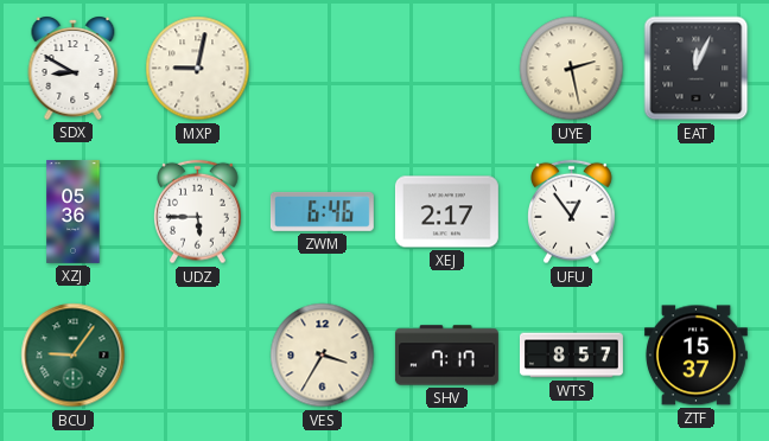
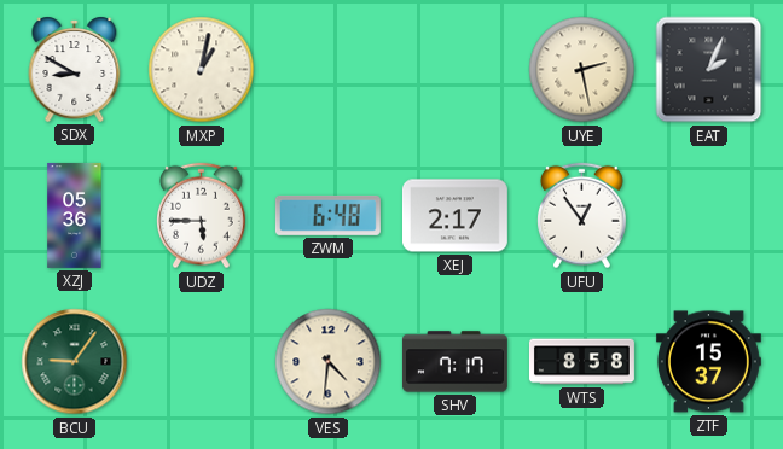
MXP: 9:02 -> 1:02 (202, 70)
EAT: 12:04 -> 2:04 (709, 70)
ZWM: 6:46 -> 6:48 (327, 215)
VES: 3:35 -> 4:31 (329, 362)
WTS: 8:57 -> 8:58 (582, 362)
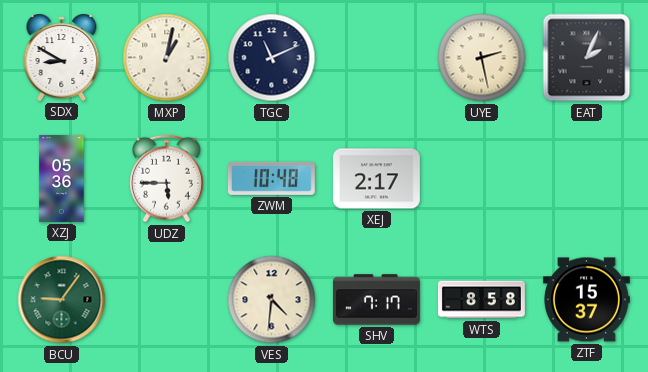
TGC: none -> 11:11 (272, 58)
ZWM: 6:48 -> 10:48 (271, 178)
UFU: 12:54 -> none (582, 216)
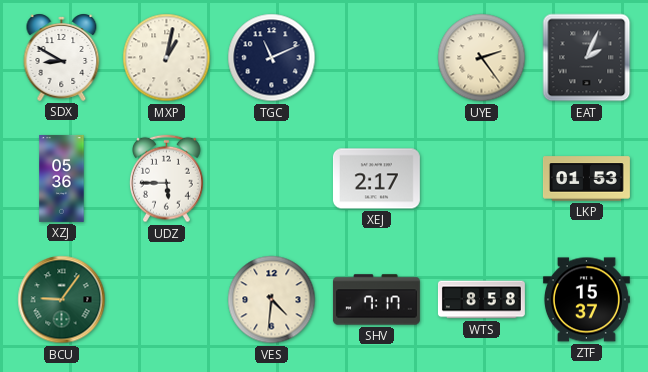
UYE: 2:28 -> 2:24 (482, 58)
ZWM: 10:48 -> none (271, 178)
LKP: none -> 01:53 (586, 179)
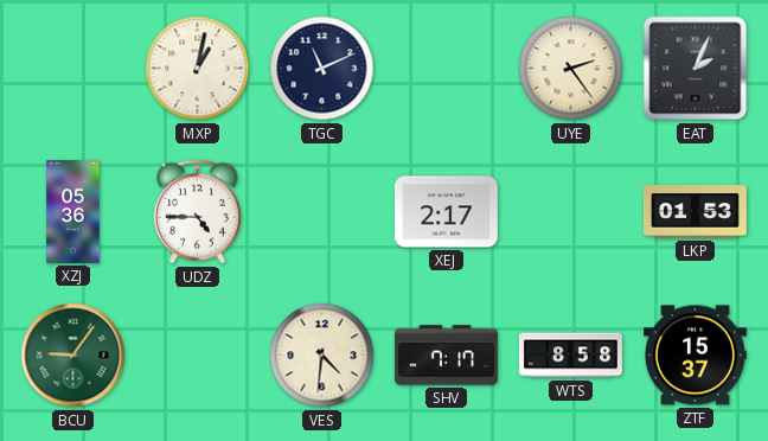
SDX: 8:50 -> none (62, 57)
UDZ: 5:45 -> 4:45 (198, 212)
